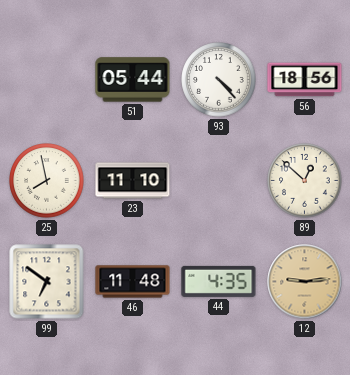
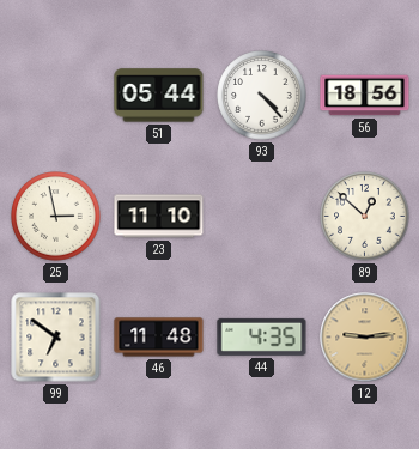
25: 7:58 -> 2:58 (56, 217)
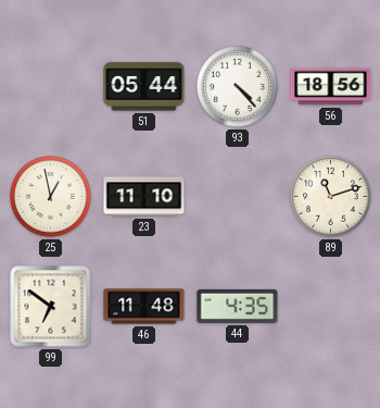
25: 2:58 -> 12:58 (51, 197)
89: 12:52 -> 11:12 (331, 197)
12: 9:14 -> none (365, 338)
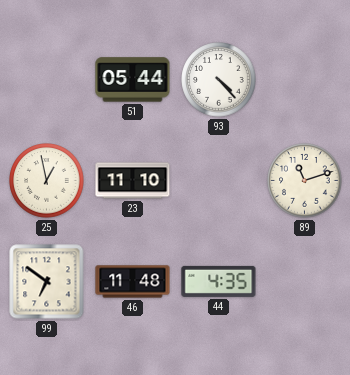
56: 18:56 -> none (331, 87)
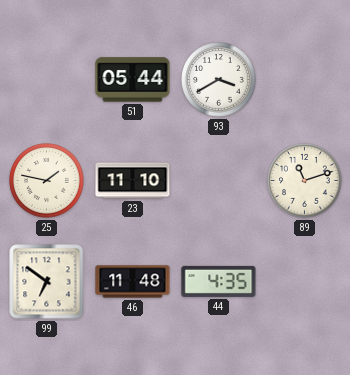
93: 4:23 -> 3:40 (219, 80)
25: 12:58 -> 1:47 (47, 181)
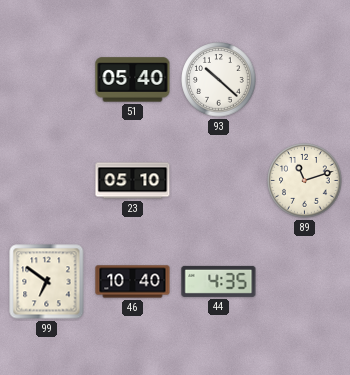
51: 05:44 -> 05:40 (133, 80)
93: 3:40 -> 10:22 (219, 80)
25: 1:47 -> none (47, 181)
23: 11:10 -> 05:10 (133, 181)
46: 11:48 -> 10:40 (133, 282)
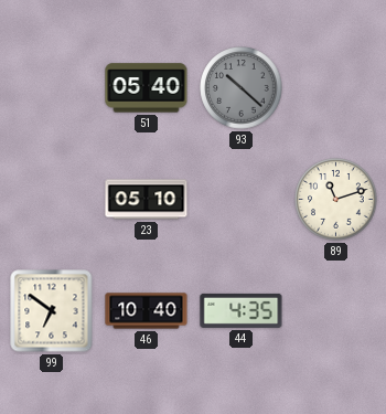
93 dial: white -> grey (242, 88)
